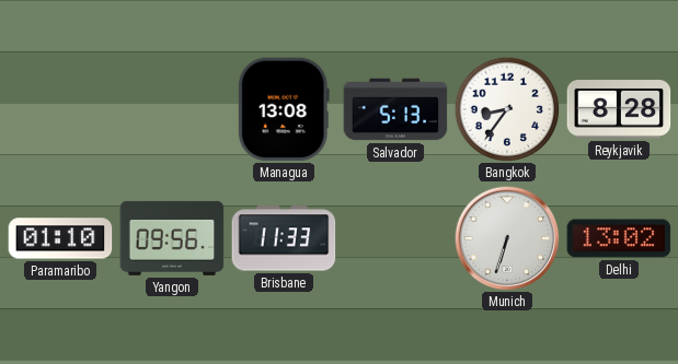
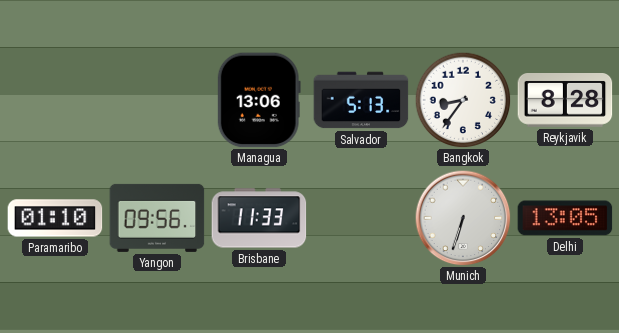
Managua: 13:08 -> 13:06 (259, 100)
Delhi: 13:02 -> 13:05 (565, 218)
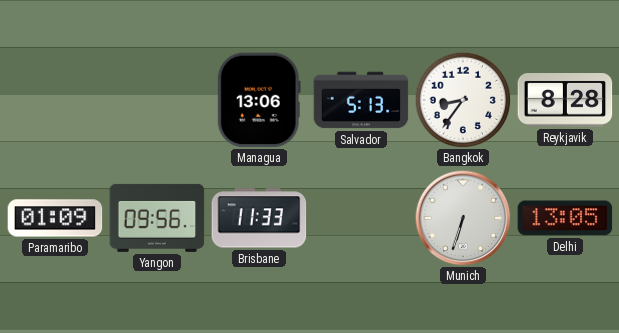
Paramaribo: 01:10 -> 01:09 (55, 218)
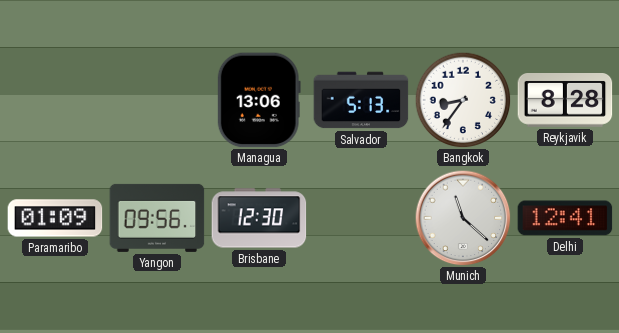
Brisbane: 11:33 -> 12:30 (259, 218)
Munich: 6:33 -> 11:22 (463, 218)
Delhi: 13:05 -> 12:41 (565, 218)
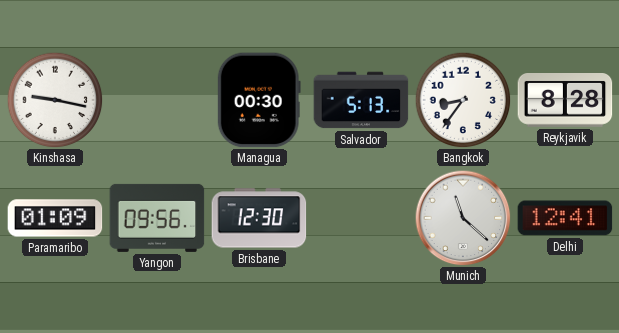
Kinshasa: none -> 9:17 (55, 100)
Managua: 13:06 -> 00:30 (259, 100)
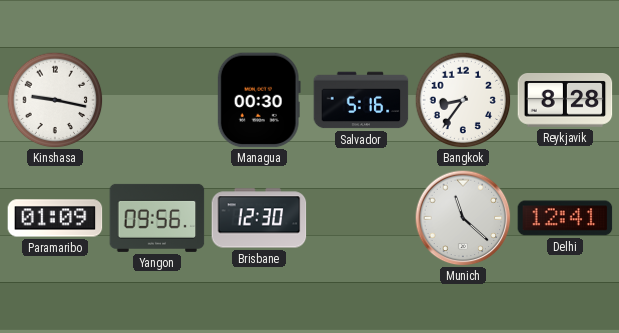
Salvador: 5:13 -> 5:16 (361, 100)
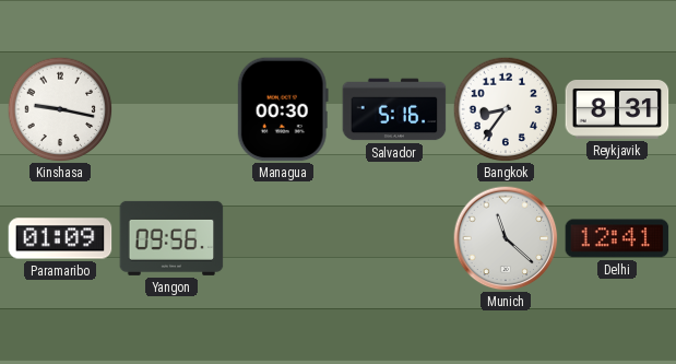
Reykjavik: 8:28 -> 8:31 (617, 110)
Brisbane: 12:30 -> none (259, 218)
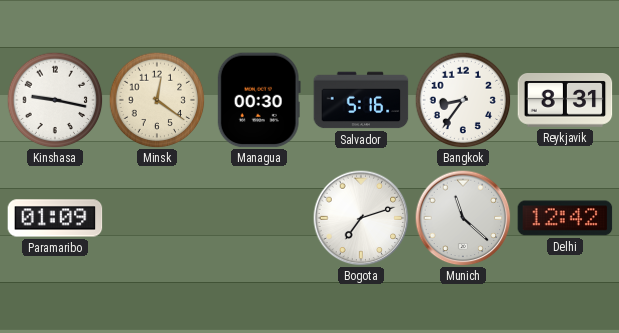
Minsk: none -> 12:21 (157, 100)
Yangon: 09:56 -> none (171, 238)
Bogota: none -> 7:12 (361, 218)
Delhi: 12:41 -> 12:42 (565, 218)
